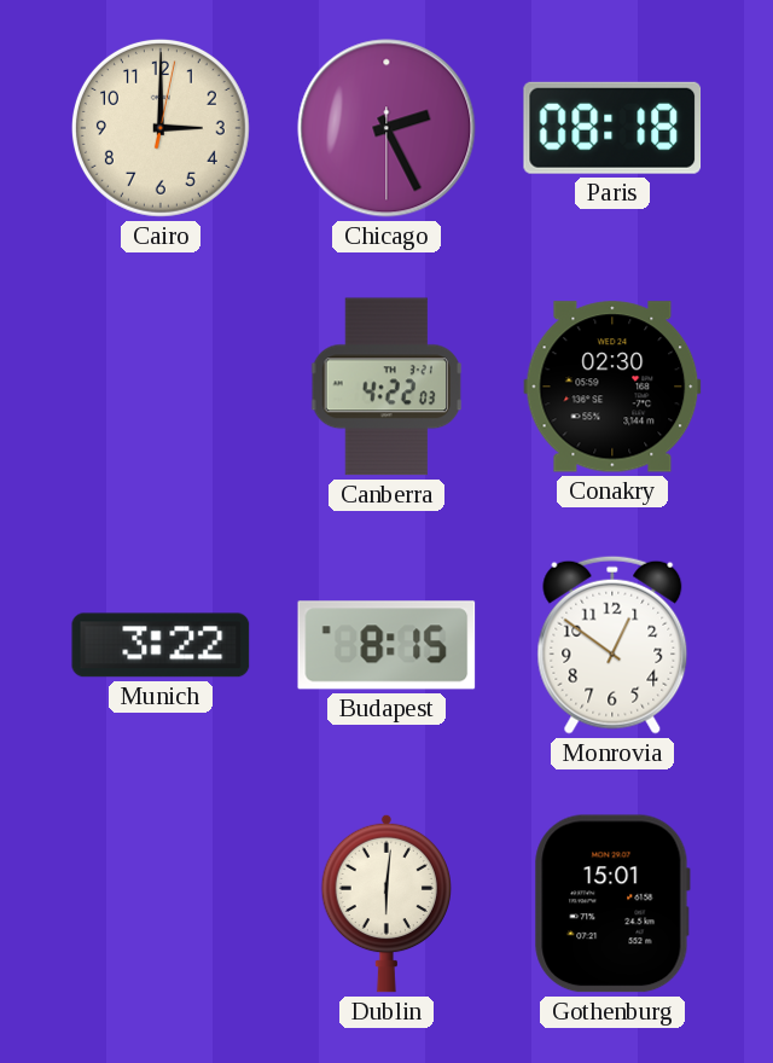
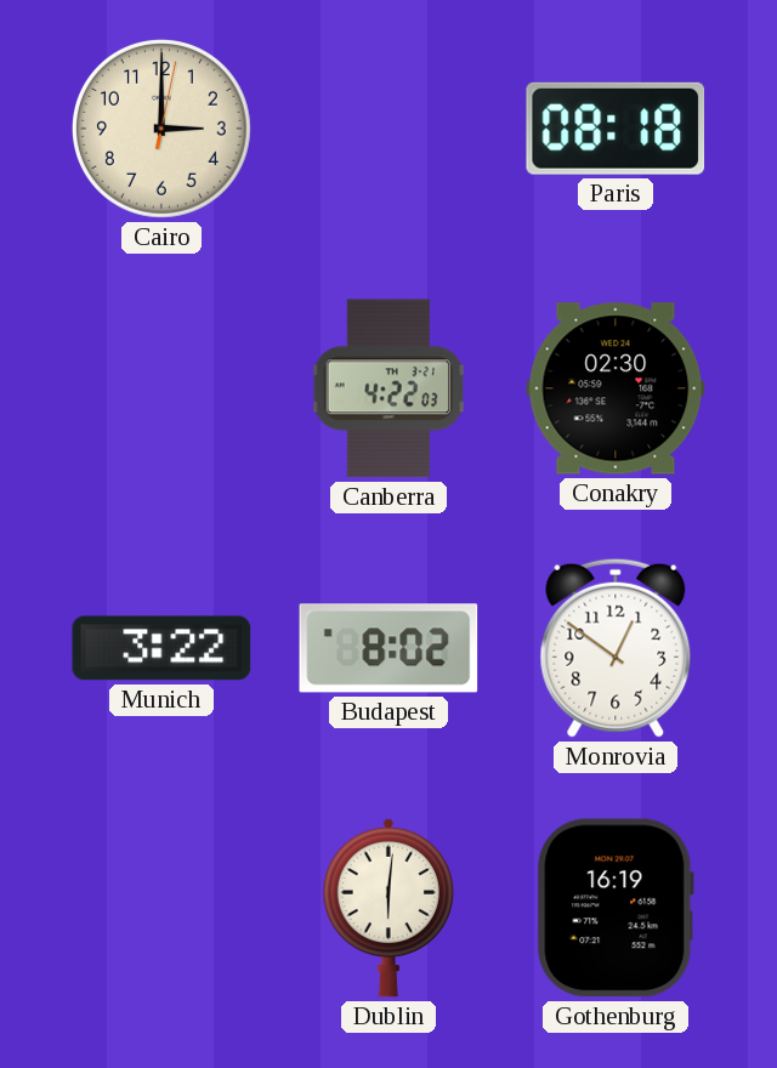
Chicago: 2:25 -> none (386, 128)
Budapest: 8:15 -> 8:02 (388, 648)
Gothenburg: 15:01 -> 16:19 (616, 908)
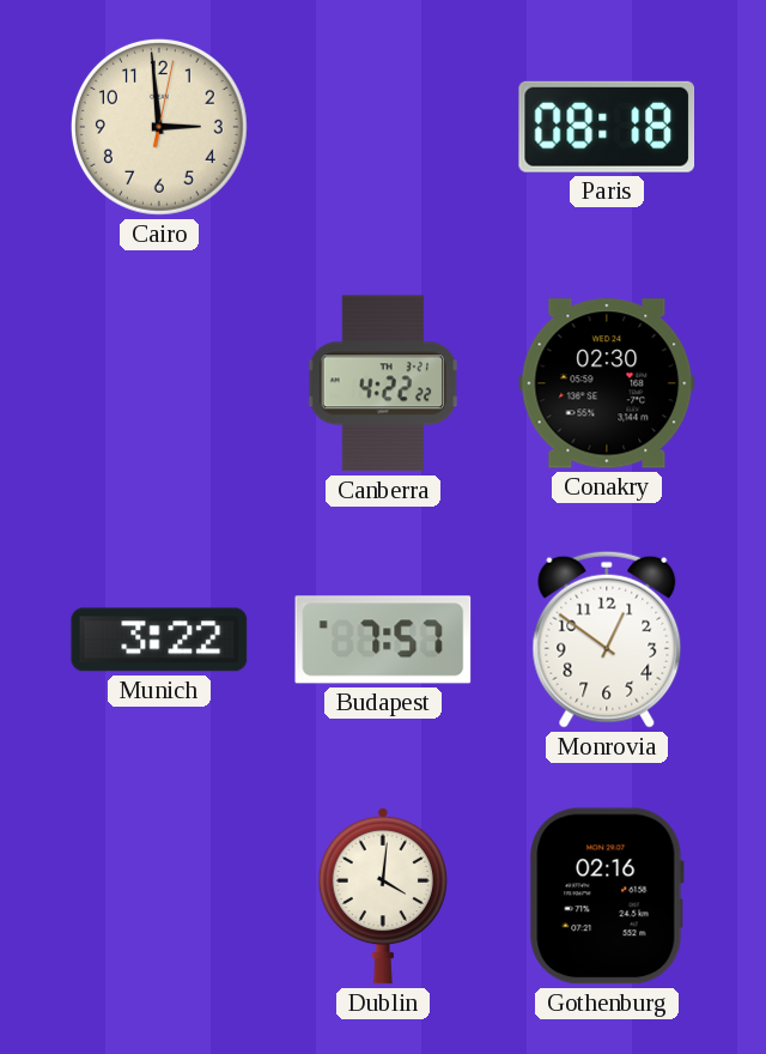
Cairo: 3:00 -> 2:59 (159, 127)
Canberra: 4:22:03 -> 4:22:22 (383, 383)
Budapest: 8:02 -> 7:57 (383, 640)
Dublin: 6:01 -> 4:01 (382, 896)
Gothenburg: 16:19 -> 02:16 (607, 896)
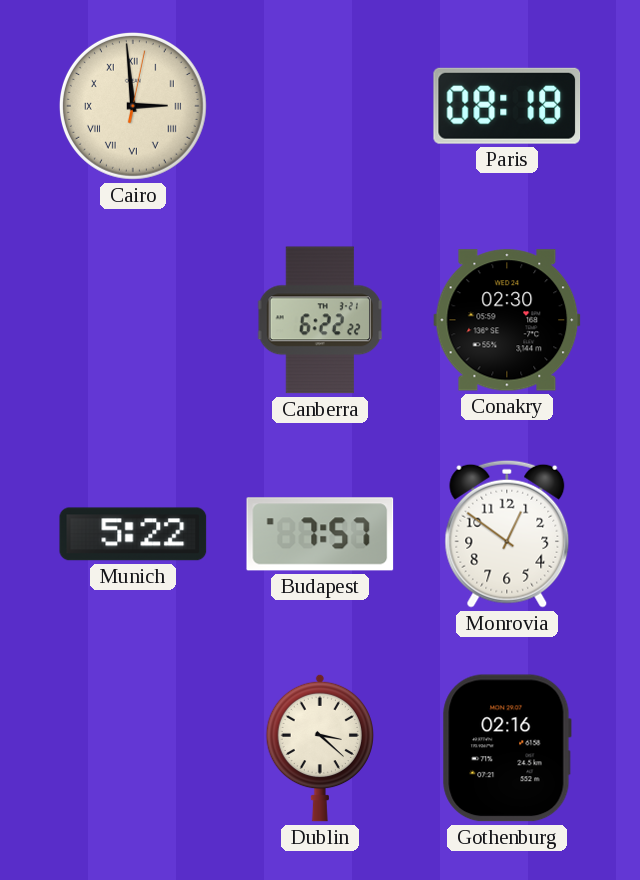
Cairo numerals: Arabic -> Roman (133, 106)
Canberra: 4:22 -> 6:22 (320, 320)
Munich: 3:22 -> 5:22 (133, 534)
Dublin: 4:01 -> 3:22 (319, 748)
